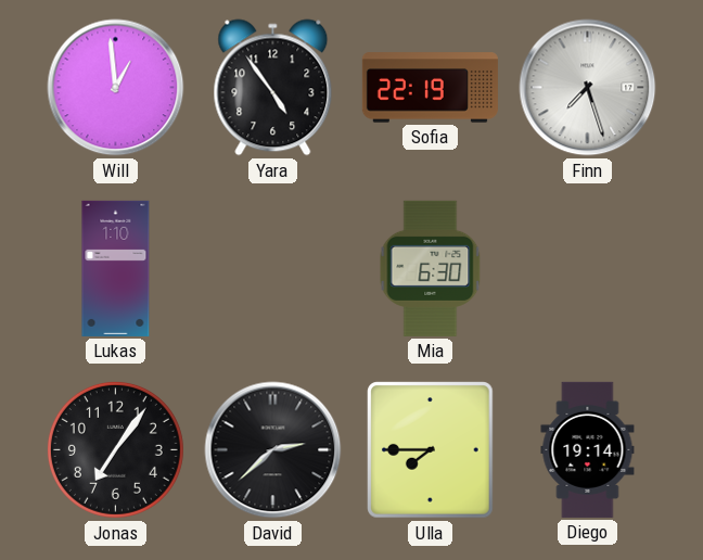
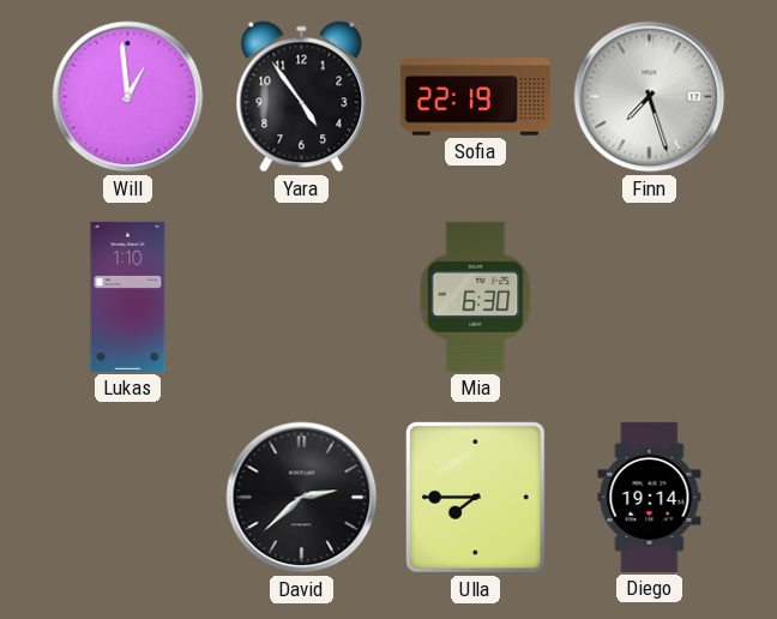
Jonas: 7:06 -> none (115, 449)
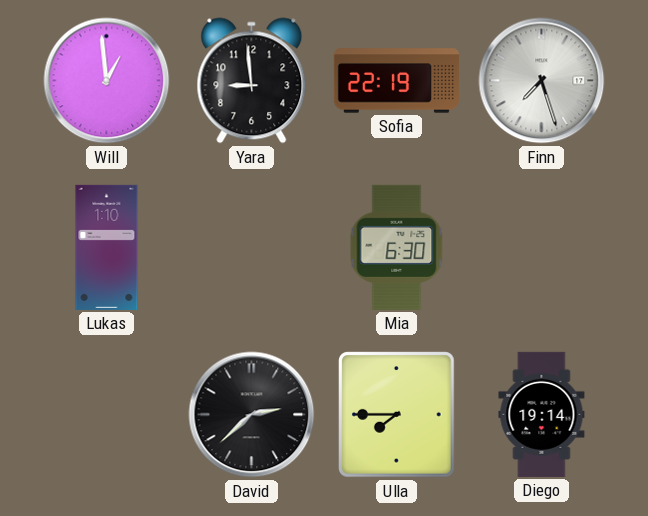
Yara: 4:54 -> 8:59 (252, 81)
